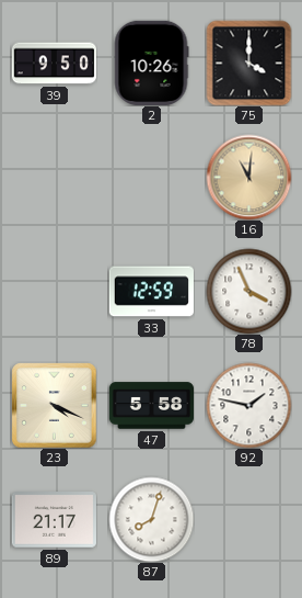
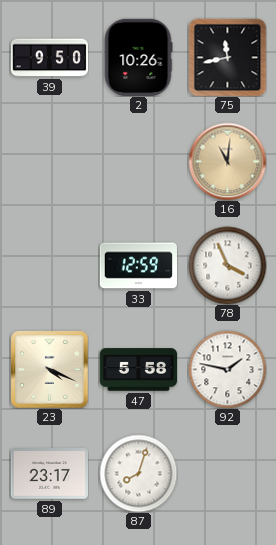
75: 4:00 -> 11:43 (227, 57)
89: 21:17 -> 23:17 (49, 474)
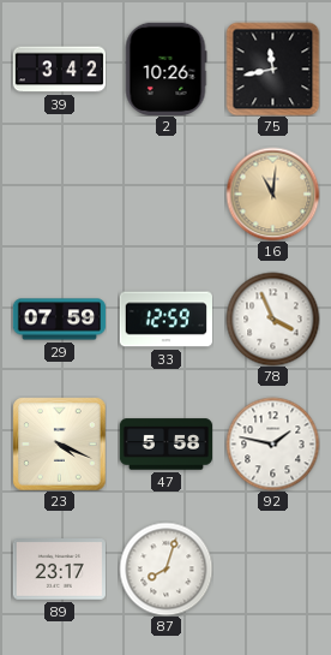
39: 9:50 -> 3:42 (59, 70)
29: none -> 07:59 (59, 320)
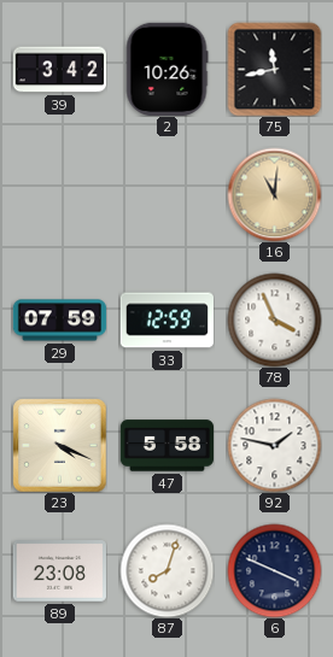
89: 23:17 -> 23:08 (59, 571)
6: none -> 3:49 (274, 570)
